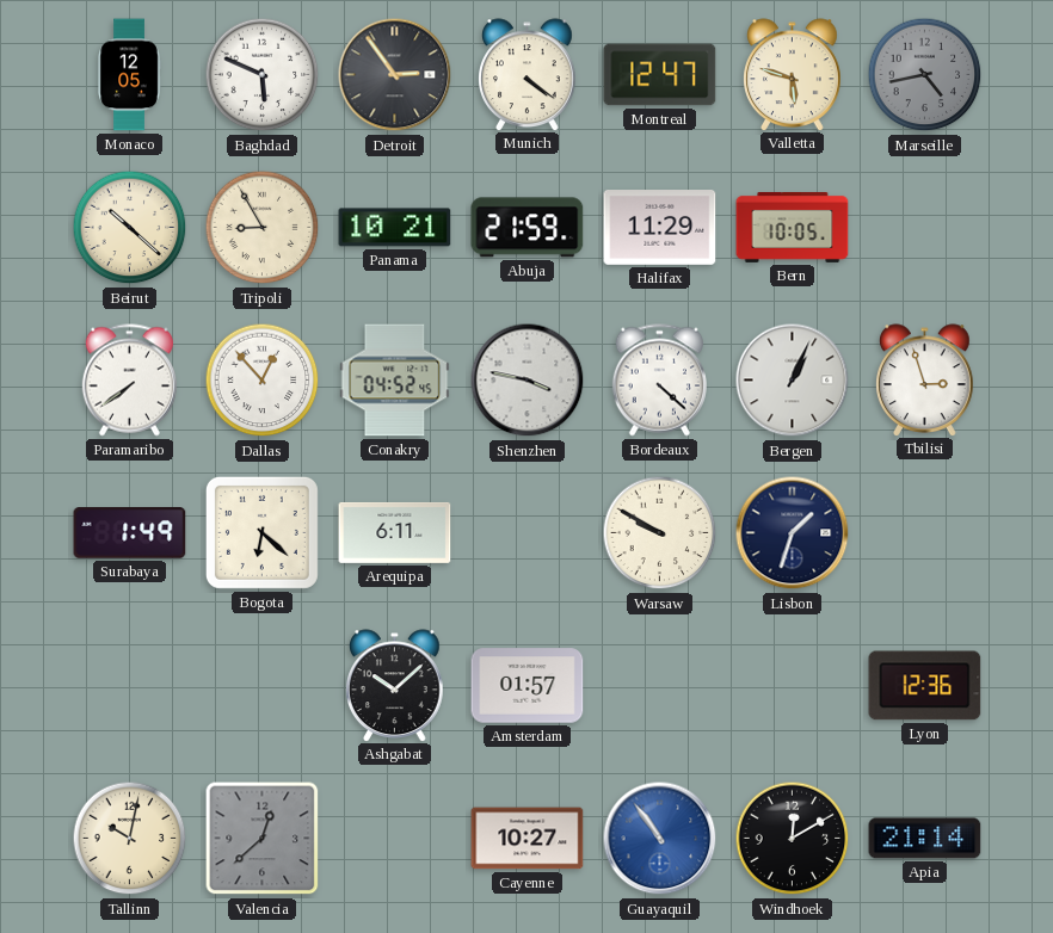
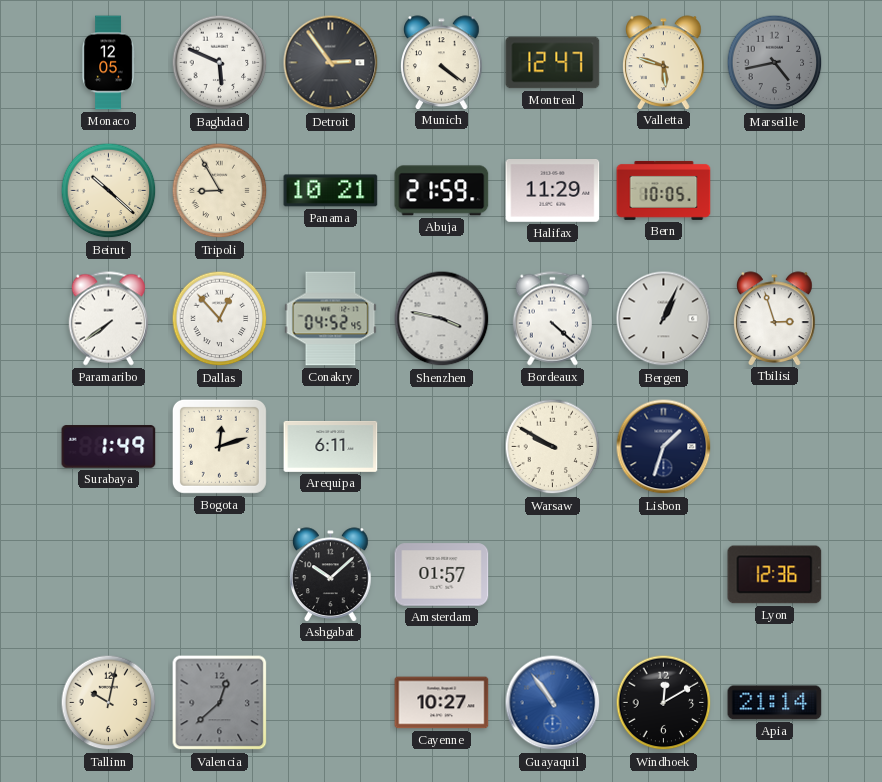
Bogota: 6:22 -> 12:12 (219, 446)
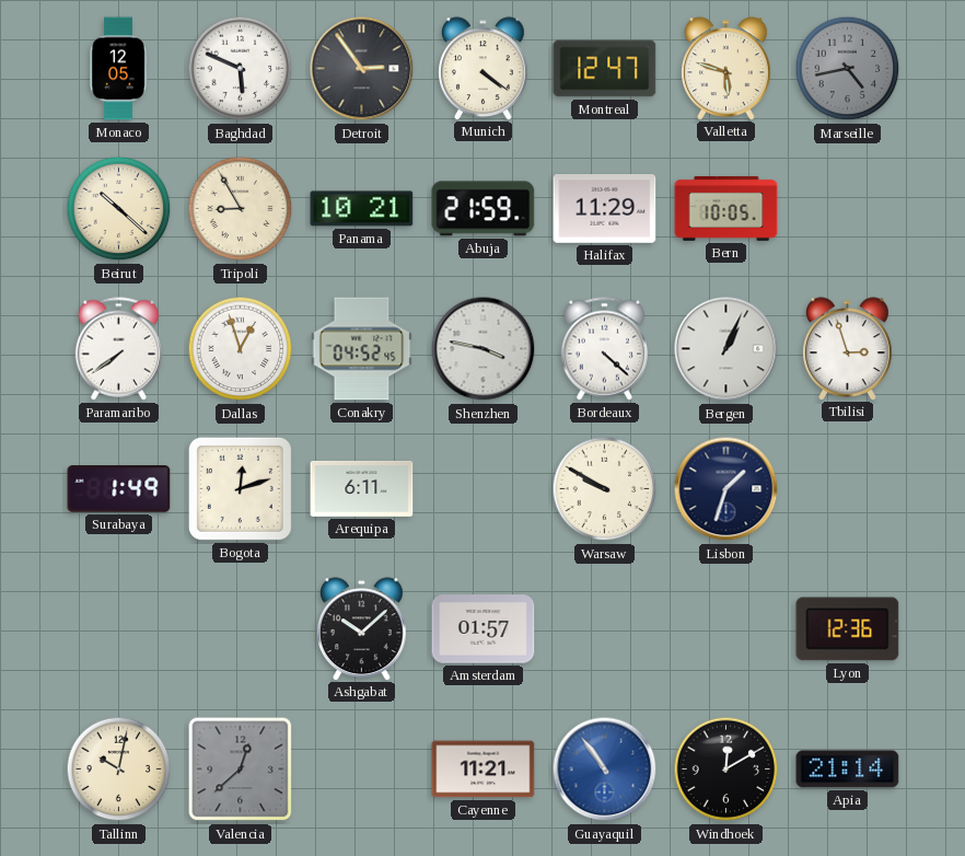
Dallas: 12:53 -> 12:57 (241, 349)
Cayenne: 10:27 -> 11:21 (484, 770)
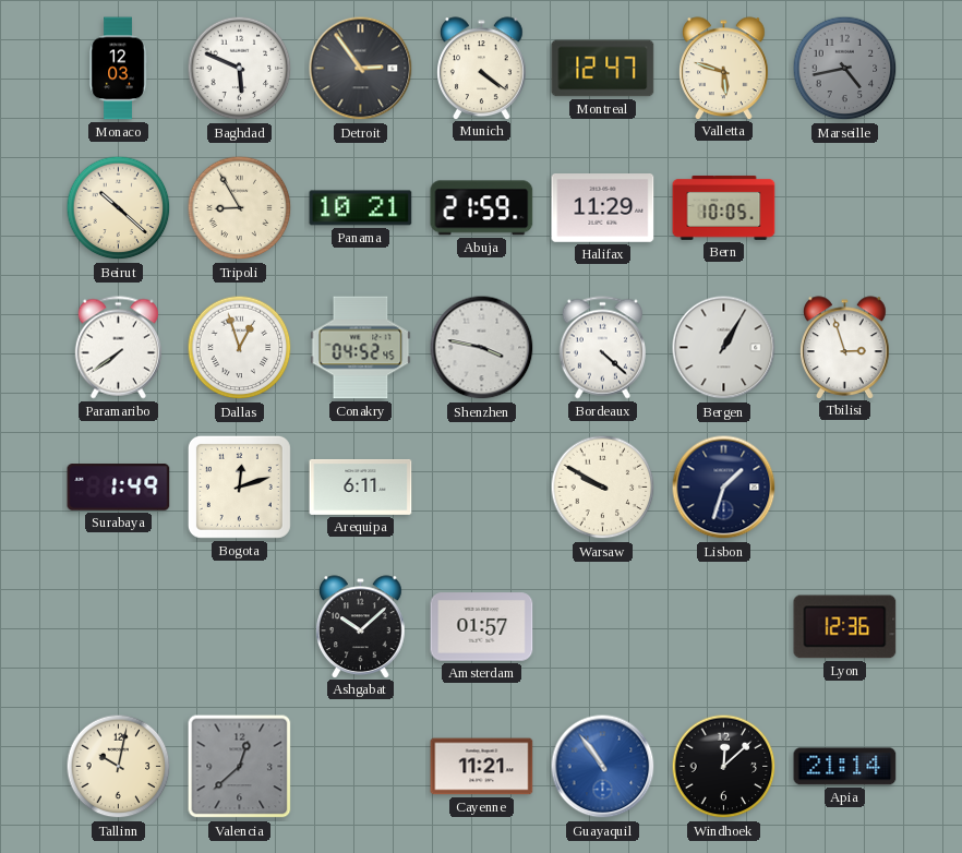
Monaco: 12:05 -> 12:03 (118, 69)
Bergen: 1:04 -> 1:05 (724, 348)
Windhoek: 12:10 -> 12:08 (724, 767)
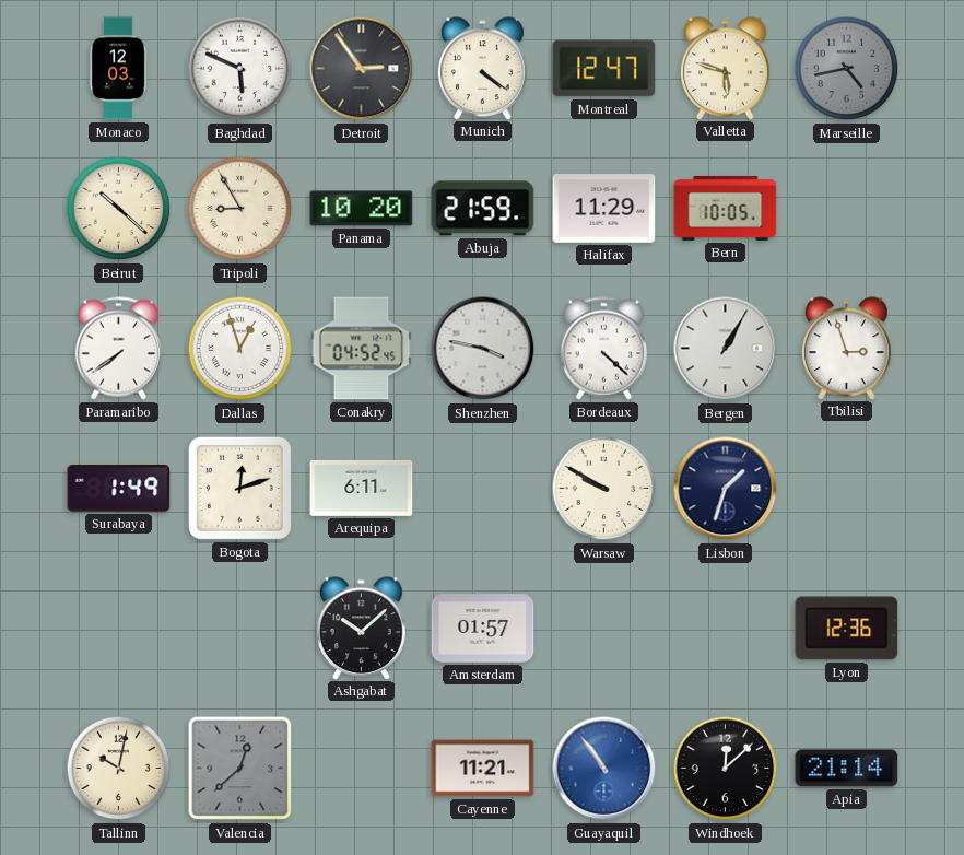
Panama: 10:21 -> 10:20 (362, 209)
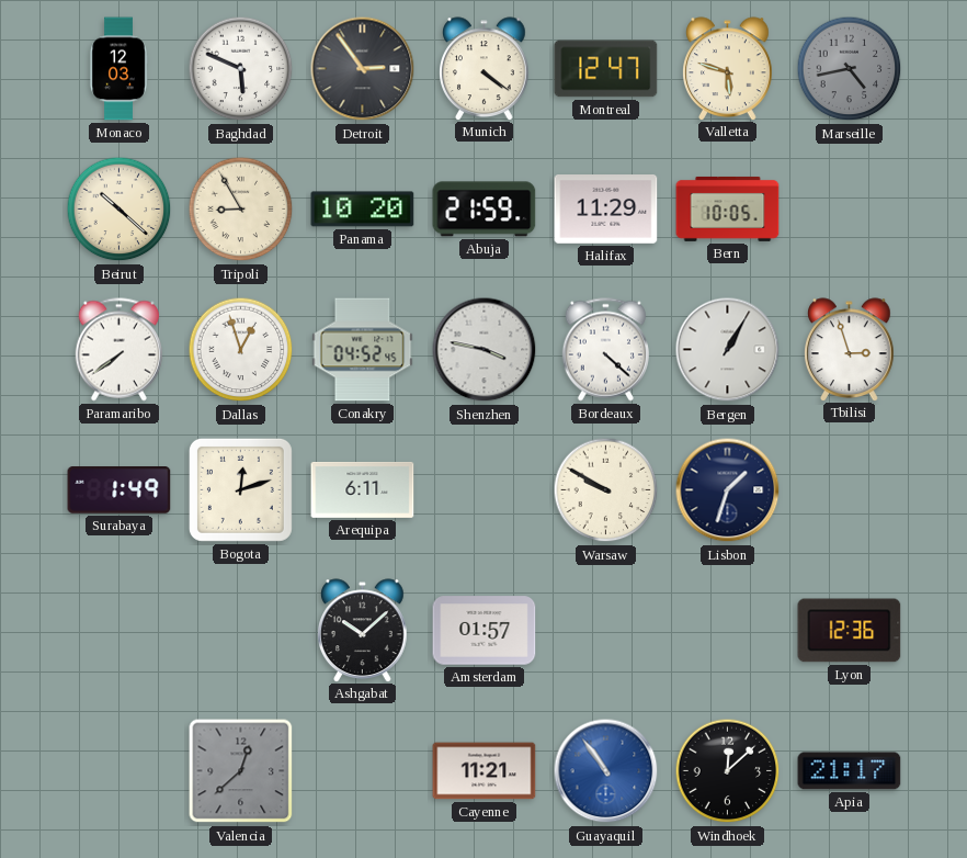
Tallinn: 10:02 -> none (119, 769)
Apia: 21:14 -> 21:17 (850, 771)
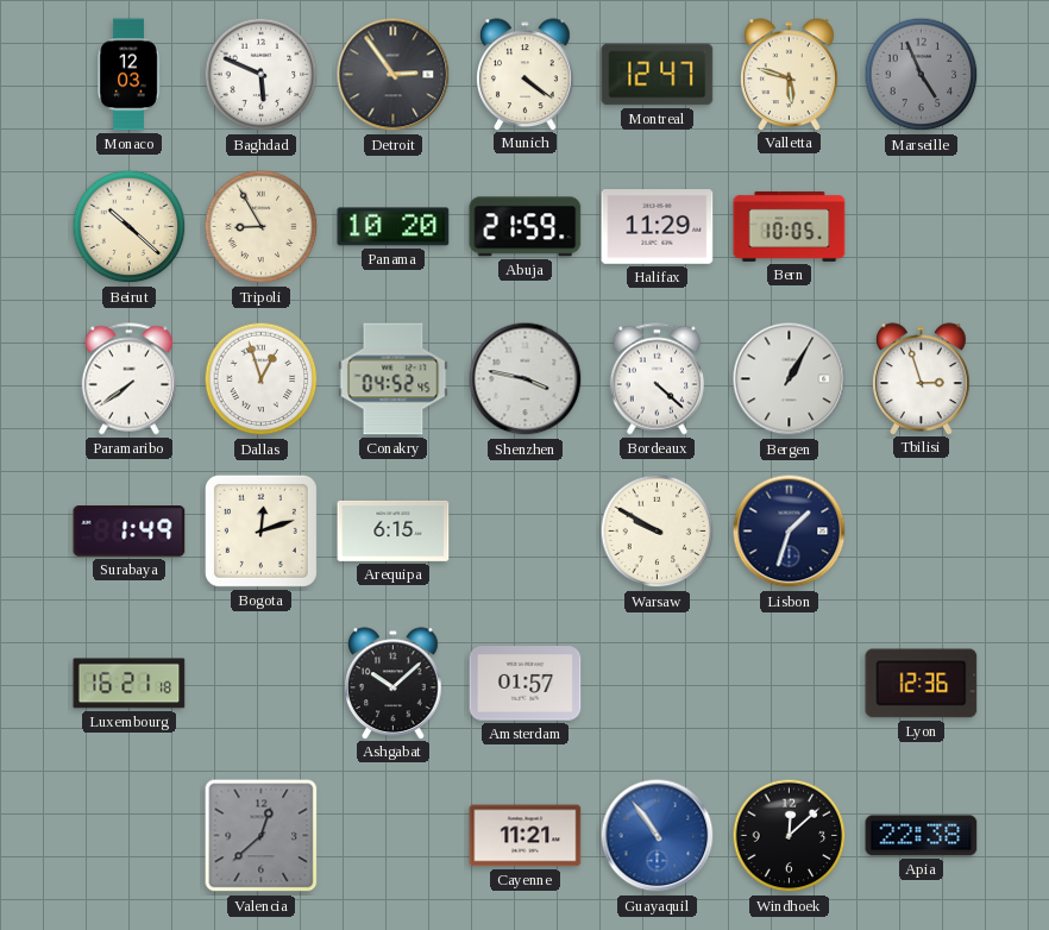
Marseille: 4:43 -> 4:56 (922, 75)
Arequipa: 6:11 -> 6:15 (394, 530)
Luxembourg: none -> 16:21 (130, 684)
Apia: 21:17 -> 22:38 (922, 836)
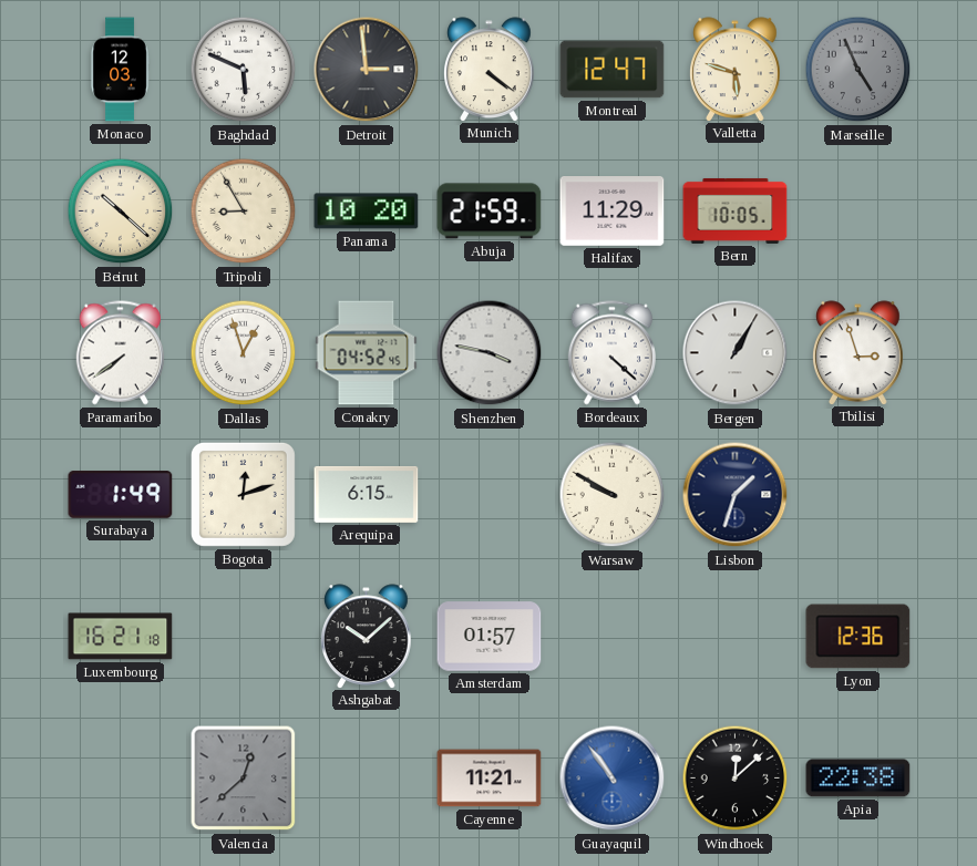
Detroit: 2:54 -> 2:59 (367, 70)
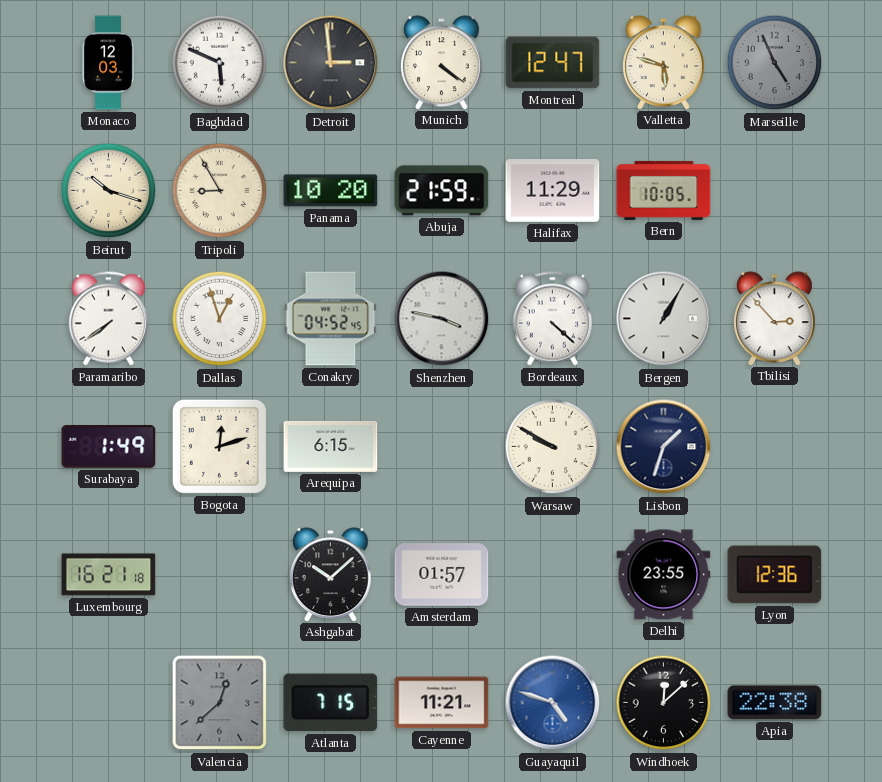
Beirut: 10:22 -> 10:18 (109, 191)
Tbilisi: 2:57 -> 2:53 (775, 318)
Delhi: none -> 23:55 (664, 575)
Atlanta: none -> 7:15 (331, 703)
Guayaquil: 10:54 -> 4:48 (553, 703)
